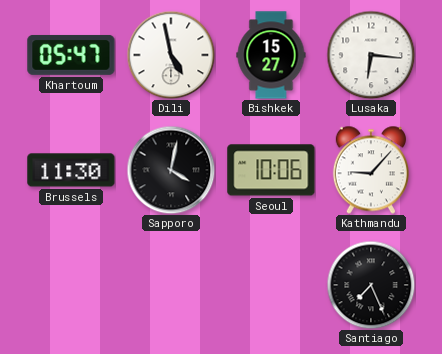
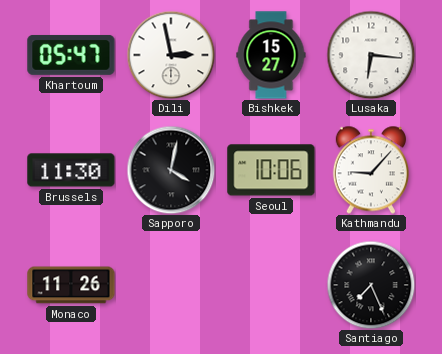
Dili: 4:58 -> 2:58 (171, 55)
Monaco: none -> 11:26 (71, 285)
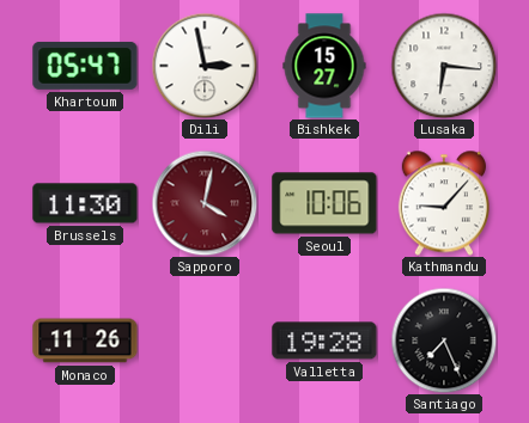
Sapporo dial: black -> burgundy (205, 203)
Valletta: none -> 19:28 (324, 341)
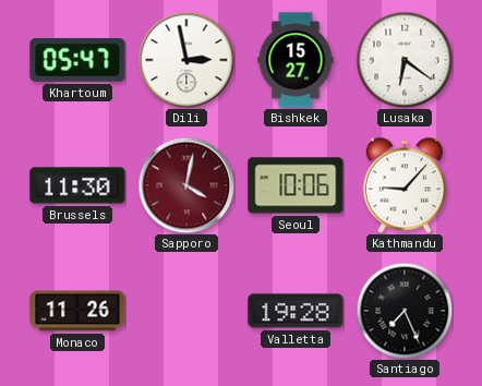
Lusaka: 6:16 -> 6:21 (405, 60)
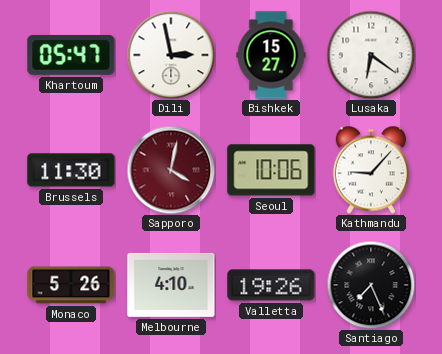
Monaco: 11:26 -> 5:26 (71, 285)
Melbourne: none -> 4:10 (171, 285)
Valletta: 19:28 -> 19:26 (271, 285)
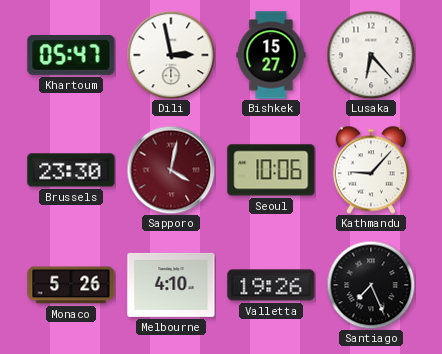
Lusaka: 6:21 -> 6:23 (371, 55)
Brussels: 11:30 -> 23:30 (71, 170)
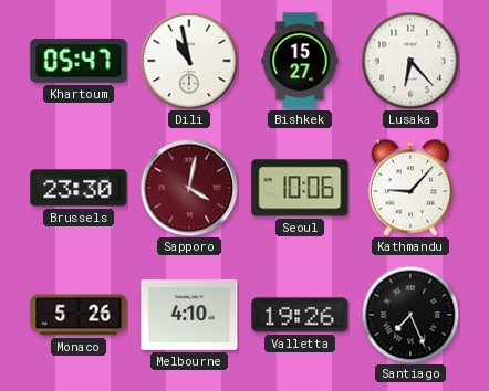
Dili: 2:58 -> 10:58 (189, 61)
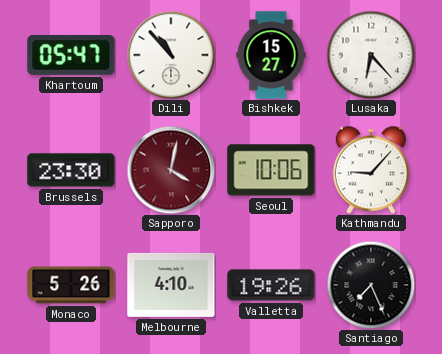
Dili: 10:58 -> 10:53 (171, 55)
